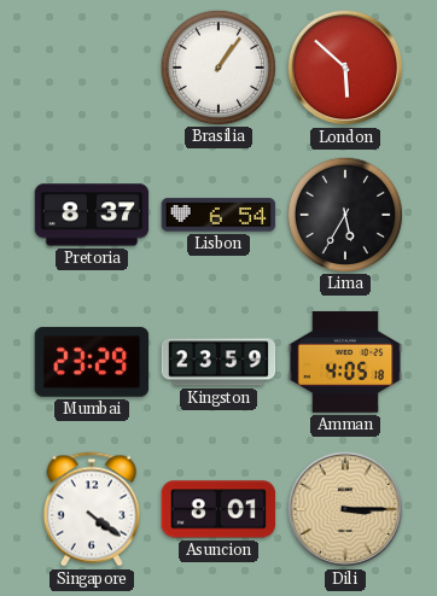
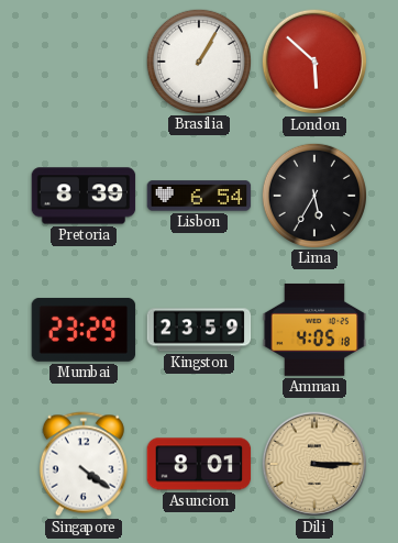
Brasilia: 1:06 -> 1:05 (198, 60)
Pretoria: 8:37 -> 8:39 (84, 196)
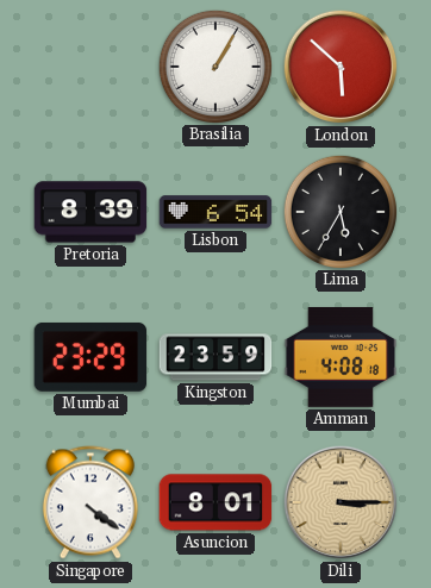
Amman: 4:05 -> 4:08 (341, 357)
